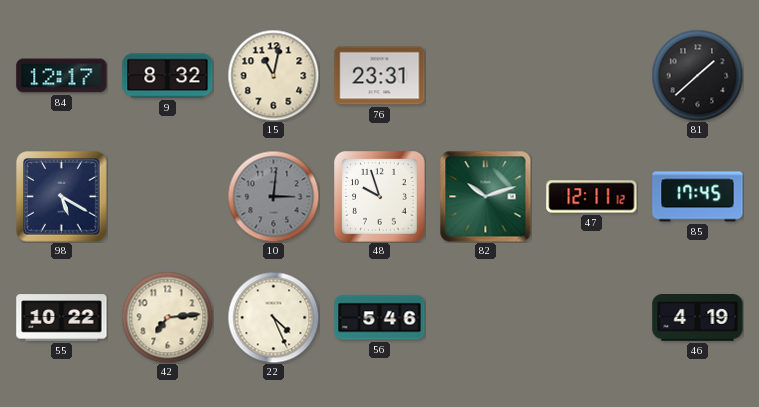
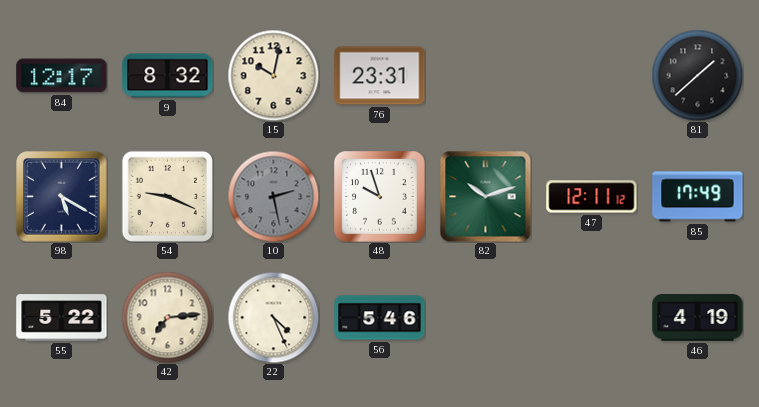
15: 11:02 -> 10:02 (273, 75)
54: none -> 9:19 (167, 196)
10: 3:01 -> 2:28 (273, 196)
85: 17:45 -> 17:49 (698, 197)
55: 10:22 -> 5:22 (62, 318)
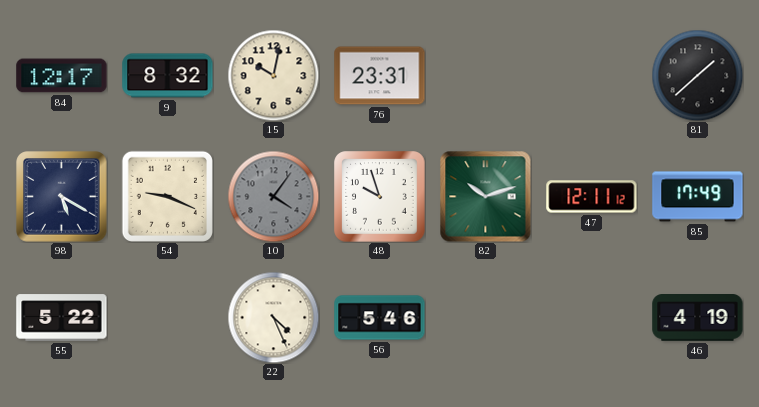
10: 2:28 -> 4:06 (273, 196)
42: 7:14 -> none (167, 317)
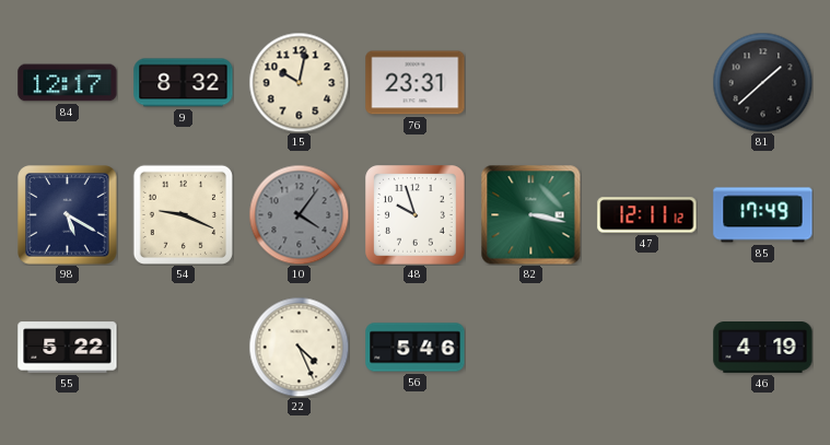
82: 10:12 -> 3:17 (530, 214)
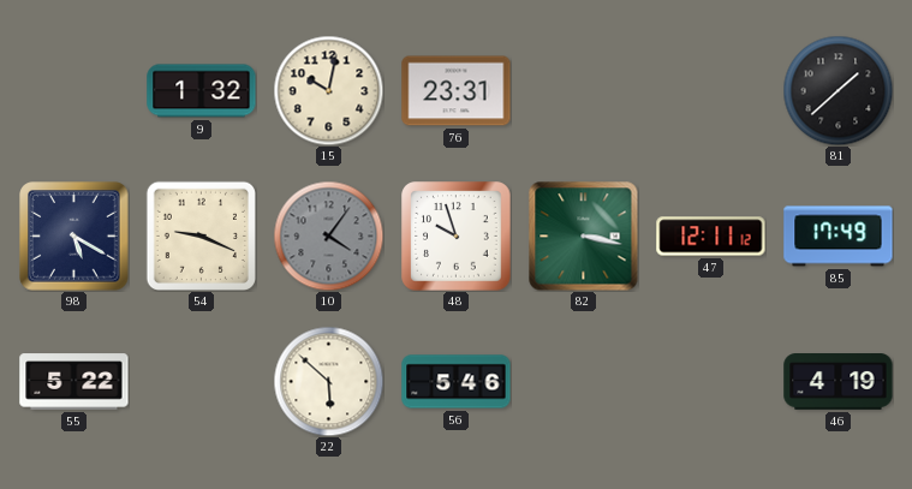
84: 12:17 -> none (68, 83)
9: 8:32 -> 1:32 (202, 91)
22: 4:26 -> 5:52 (328, 381)
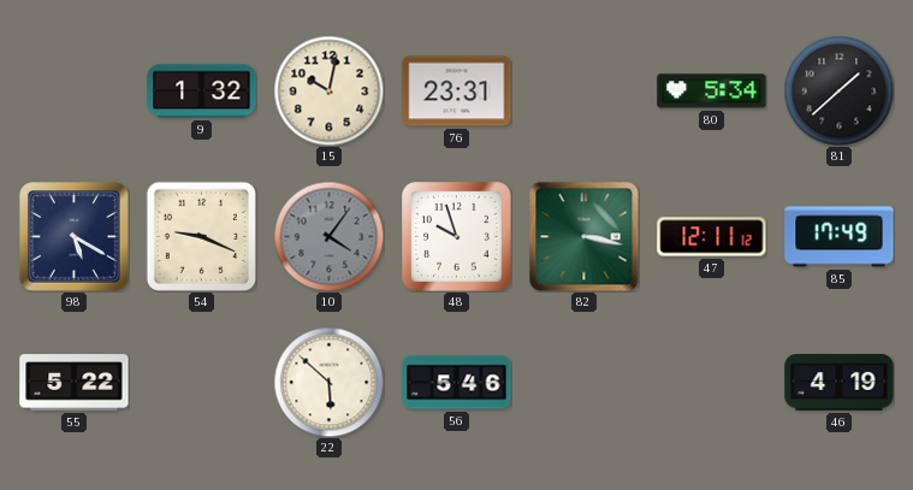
80: none -> 5:34 (712, 91)
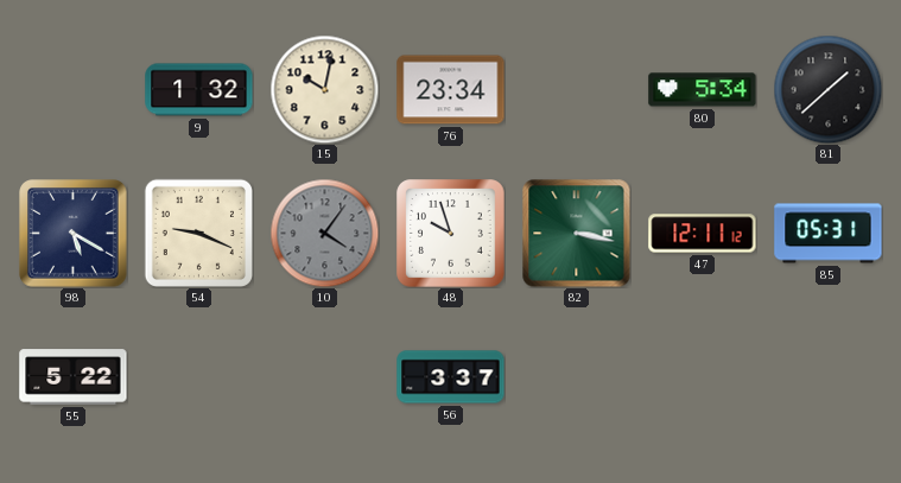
76: 23:31 -> 23:34 (451, 90)
85: 17:49 -> 05:31 (829, 234)
22: 5:52 -> none (328, 382)
56: 5:46 -> 3:37 (451, 377)
46: 4:19 -> none (840, 383)
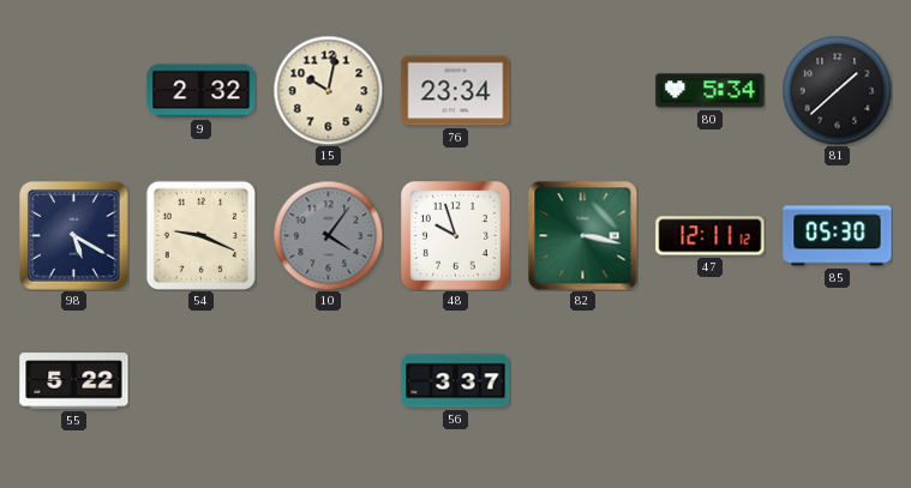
9: 1:32 -> 2:32 (202, 91)
85: 05:31 -> 05:30 (838, 236)
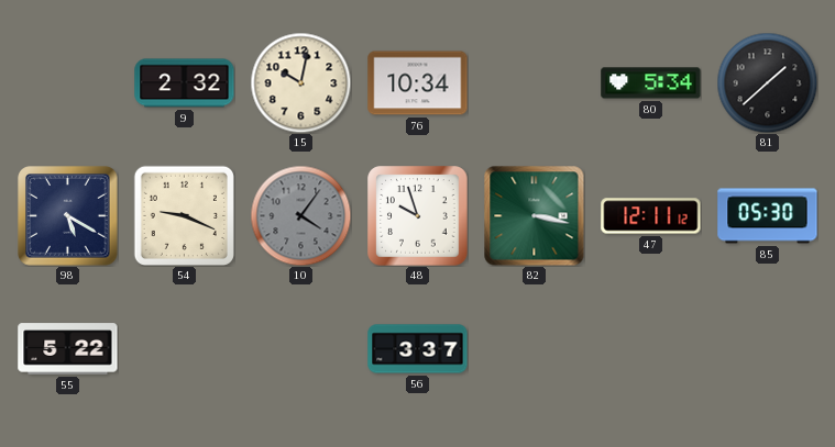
76: 23:34 -> 10:34 (418, 83)
